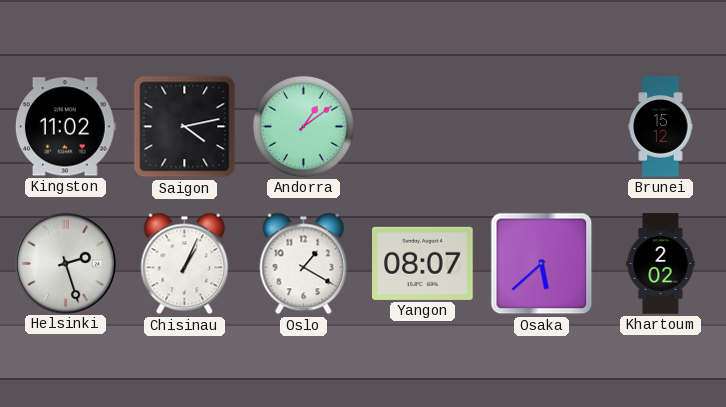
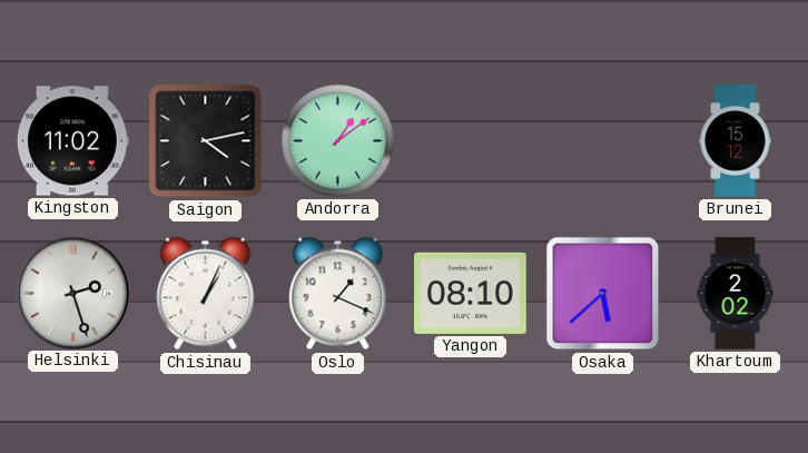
Oslo: 1:20 -> 1:19 (338, 294)
Yangon: 08:07 -> 08:10 (471, 293)
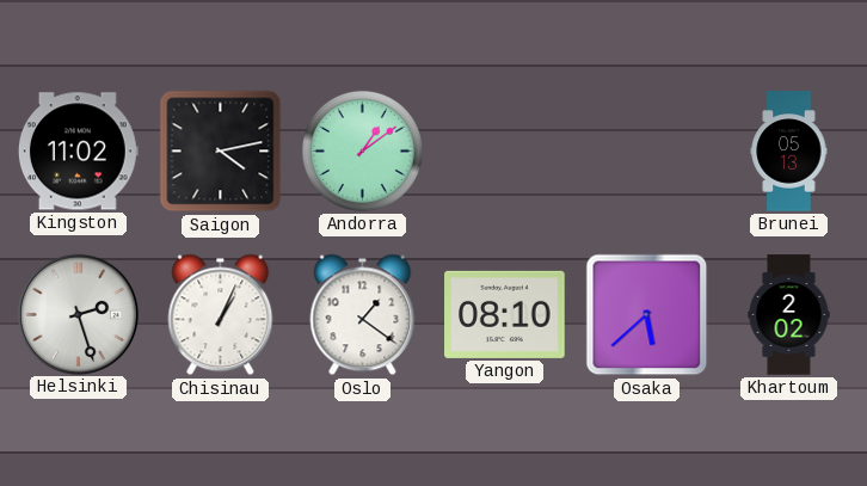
Brunei: 15:12 -> 05:13 (789, 152)
Oslo: 1:19 -> 1:21 (363, 315)
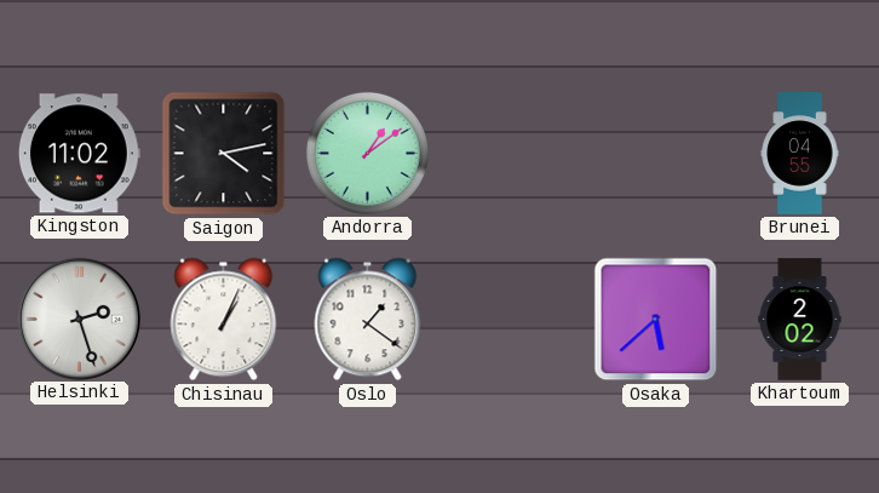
Brunei: 05:13 -> 04:55 (800, 154)
Yangon: 08:10 -> none (505, 314)
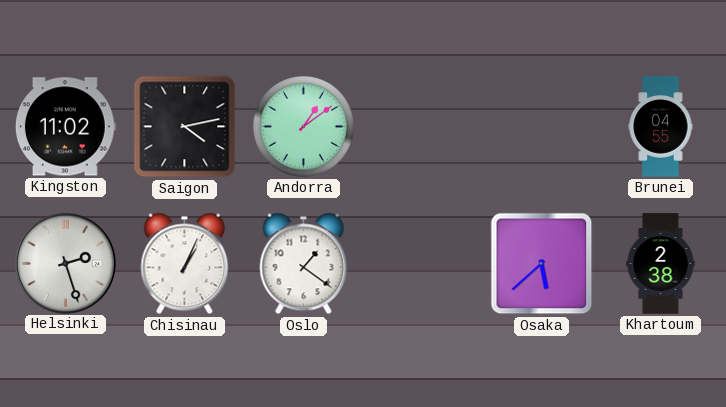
Khartoum: 2:02 -> 2:38 (661, 264)
